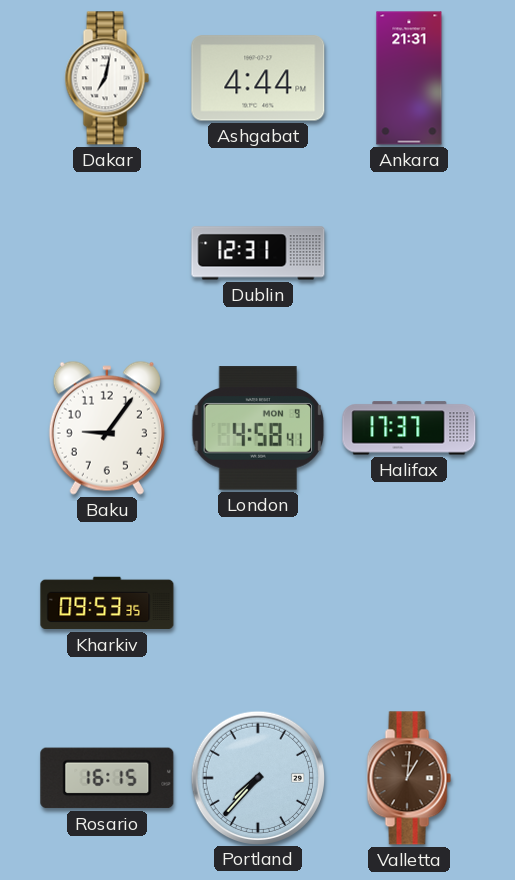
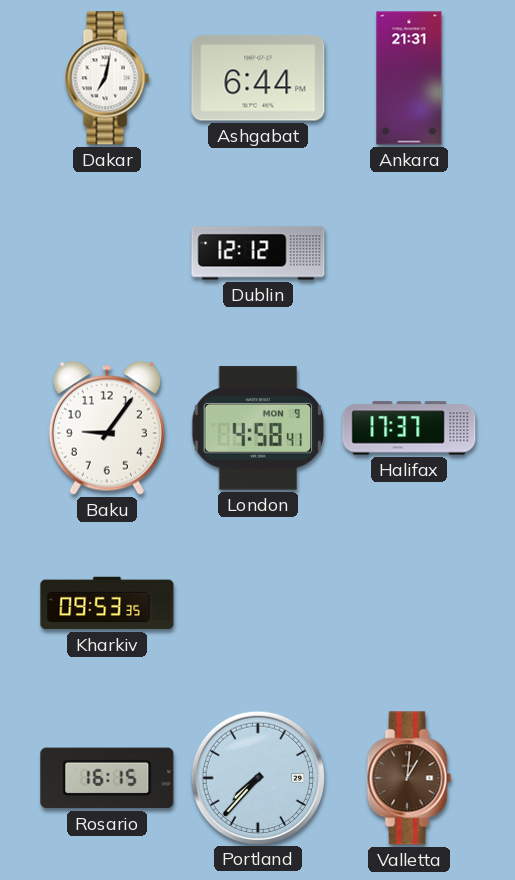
Ashgabat: 4:44 -> 6:44 (258, 78)
Dublin: 12:31 -> 12:12 (258, 253)
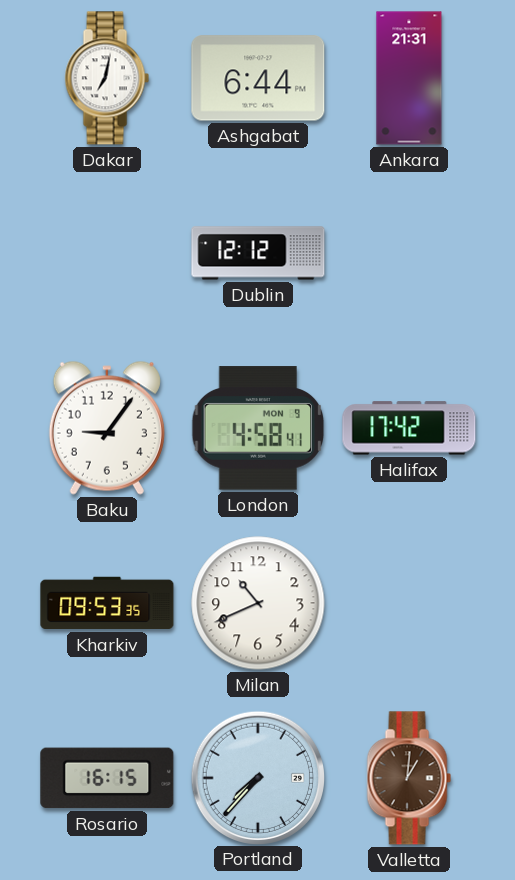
Halifax: 17:37 -> 17:42 (409, 428)
Milan: none -> 10:41 (258, 603)
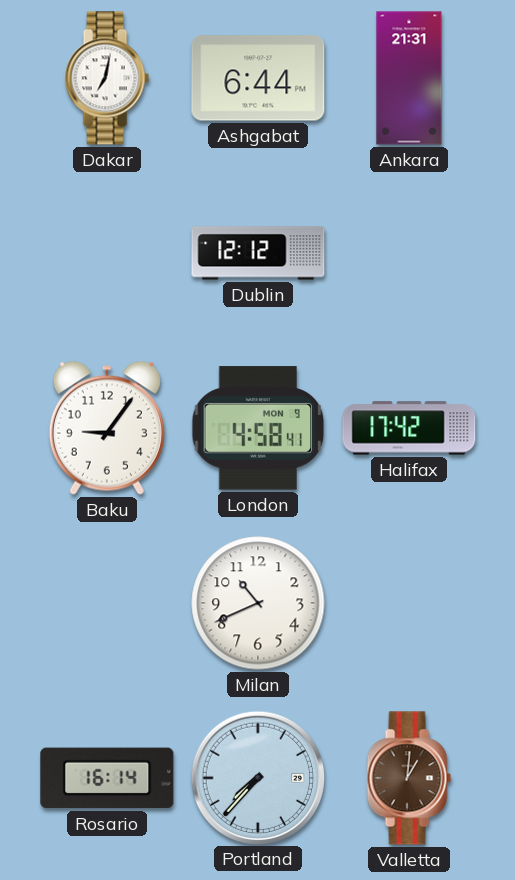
Kharkiv: 09:53 -> none (107, 603)
Rosario: 16:15 -> 16:14 (107, 778)
